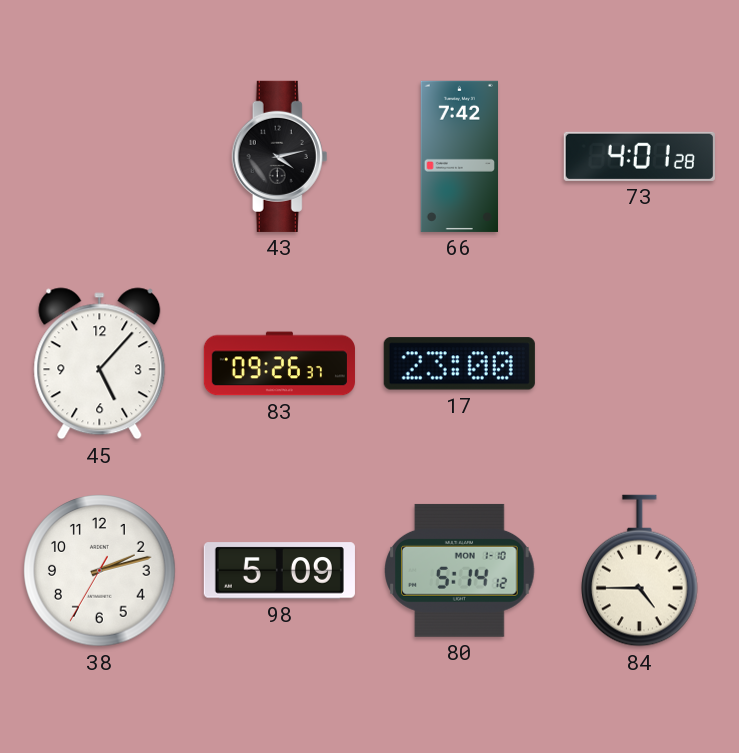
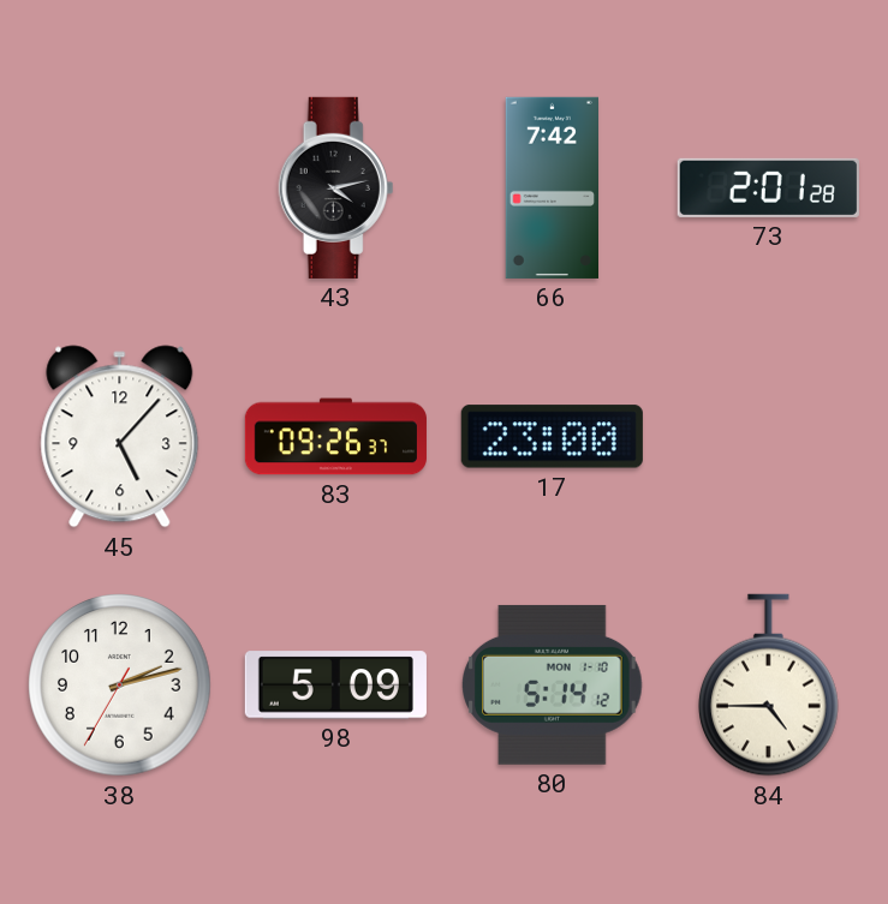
73: 4:01 -> 2:01 (768, 187)
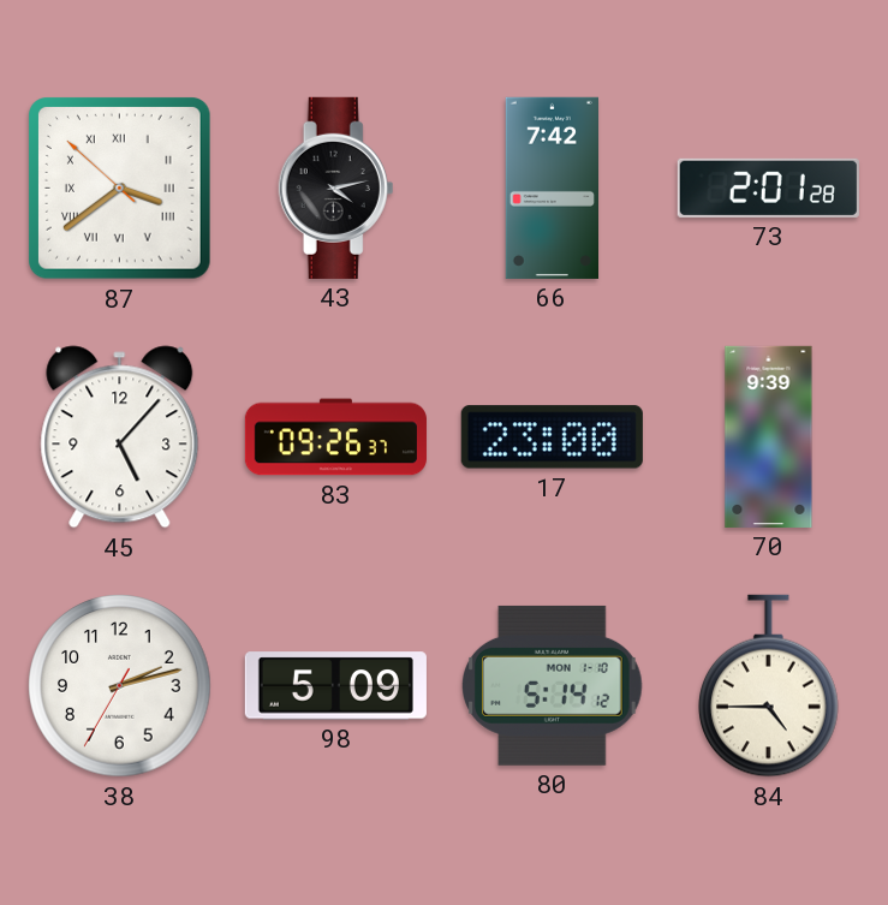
87: none -> 3:38 (120, 189)
70: none -> 9:39 (769, 436)
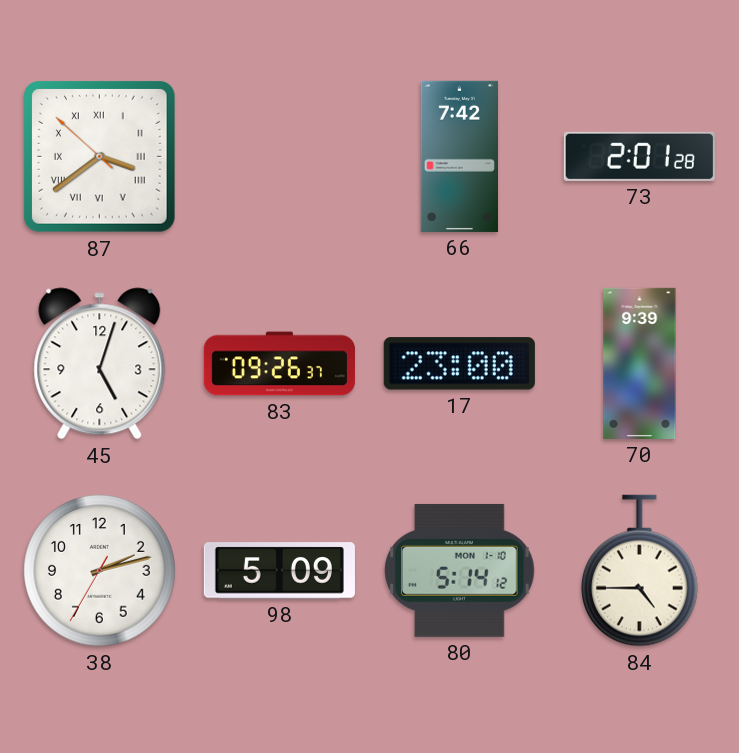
43: 4:13 -> none (336, 187)
45: 5:07 -> 5:03 (100, 364)
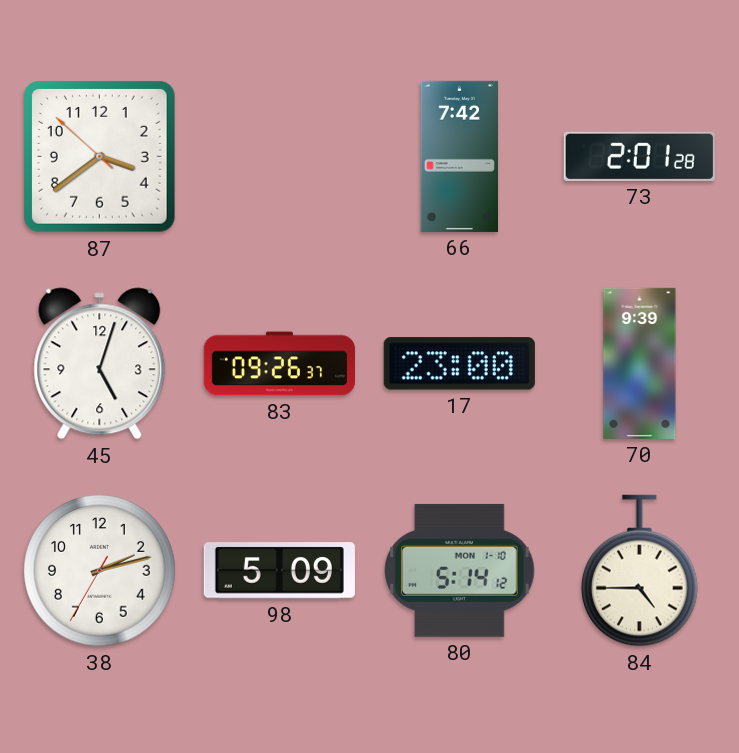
87 numerals: Roman -> Arabic (100, 157)
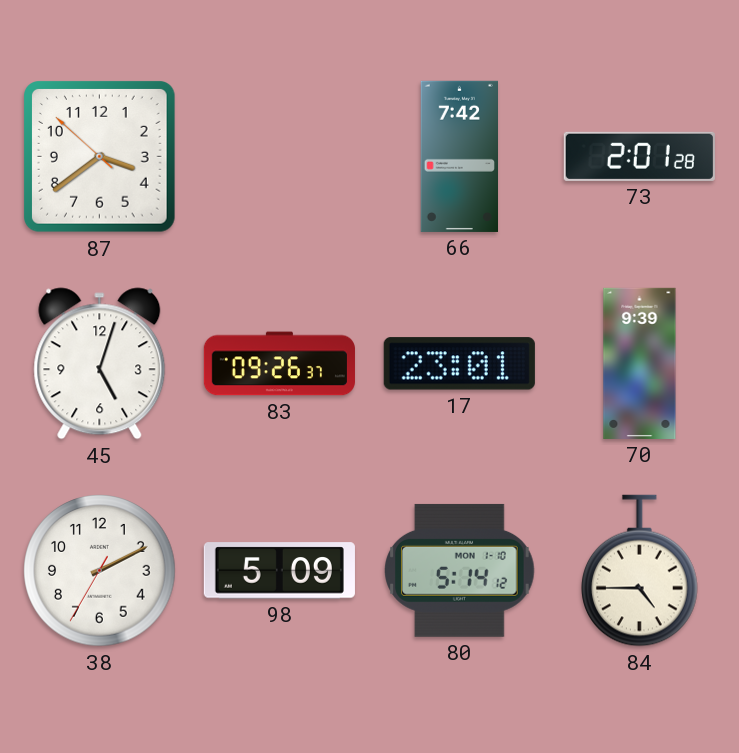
17: 23:00 -> 23:01 (459, 364)
38: 2:12 -> 2:10 (100, 571)
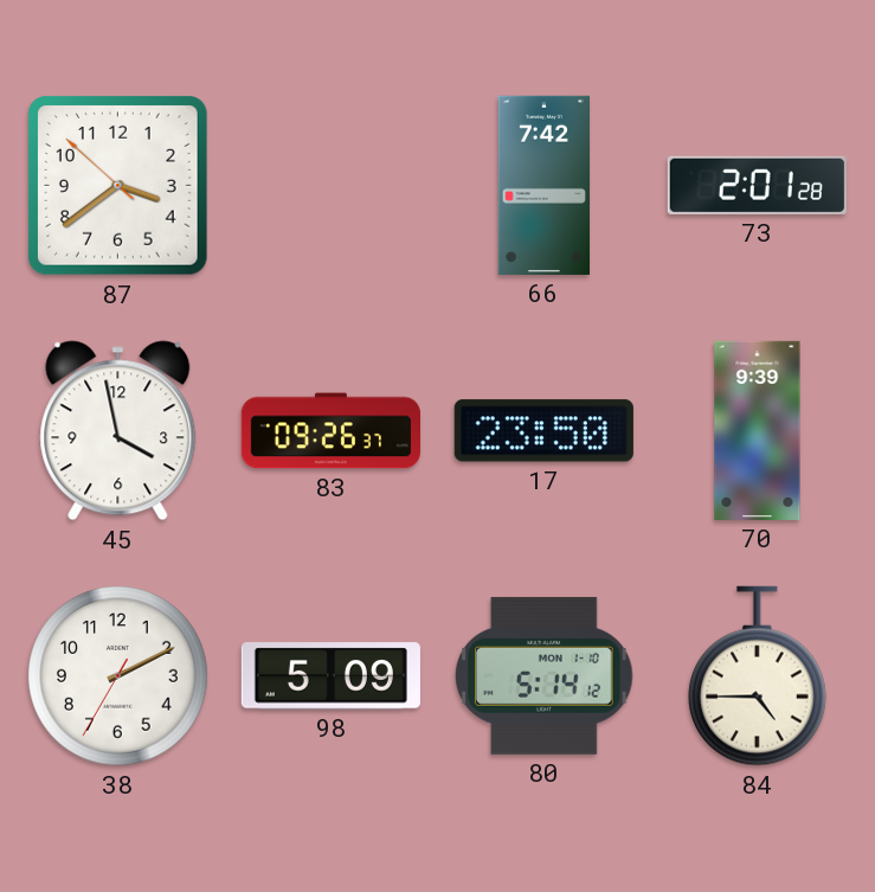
45: 5:03 -> 3:58 (118, 431)
17: 23:01 -> 23:50 (543, 431)
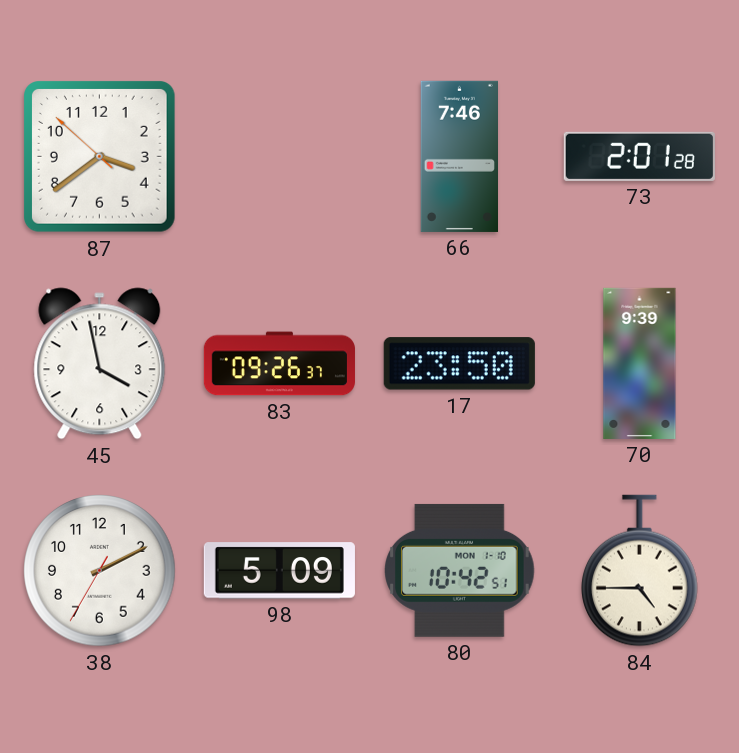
66: 7:42 -> 7:46 (459, 156)
80: 5:14 -> 10:42 (460, 570)
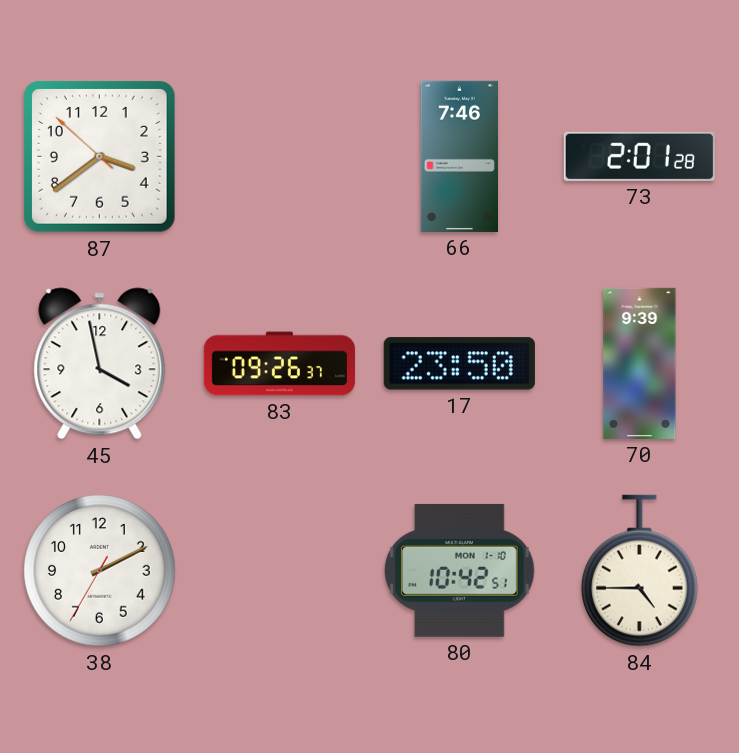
98: 5:09 -> none (279, 571)
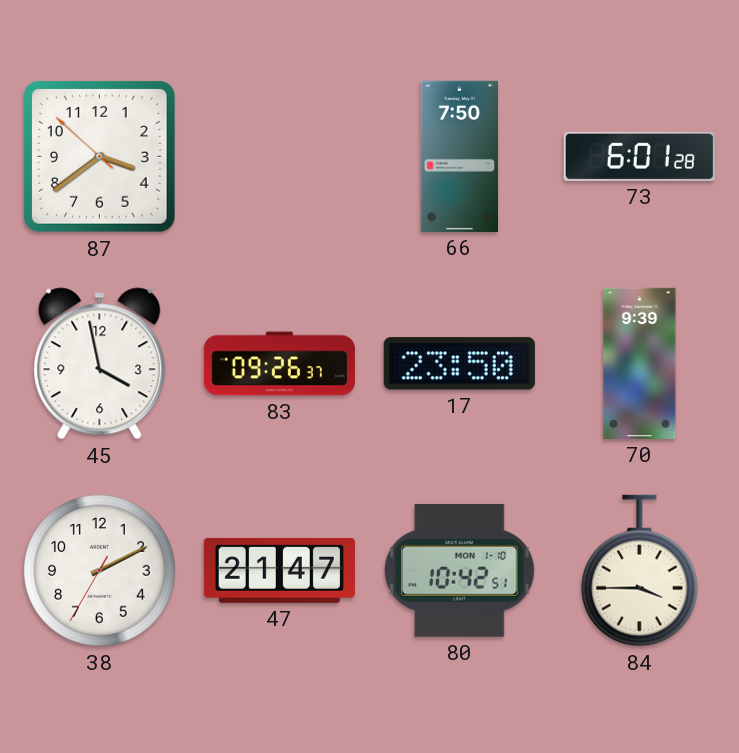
66: 7:46 -> 7:50 (459, 156)
73: 2:01 -> 6:01 (639, 156)
47: none -> 21:47 (279, 570)
84: 4:45 -> 3:45 (640, 571)
